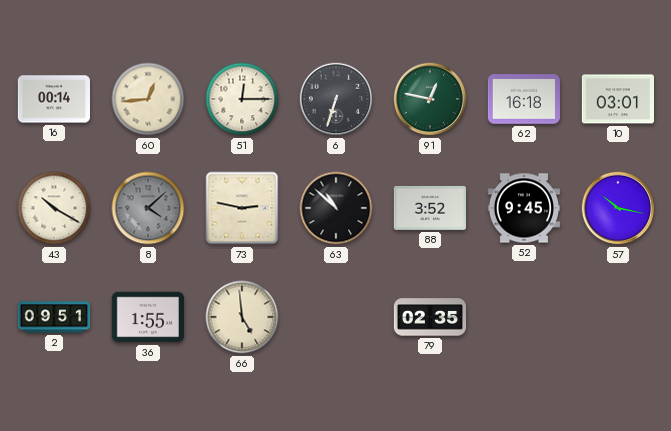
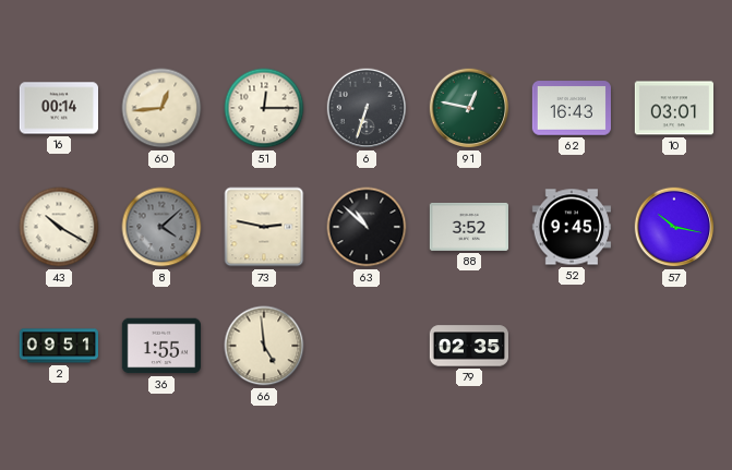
62: 16:18 -> 16:43 (571, 108)
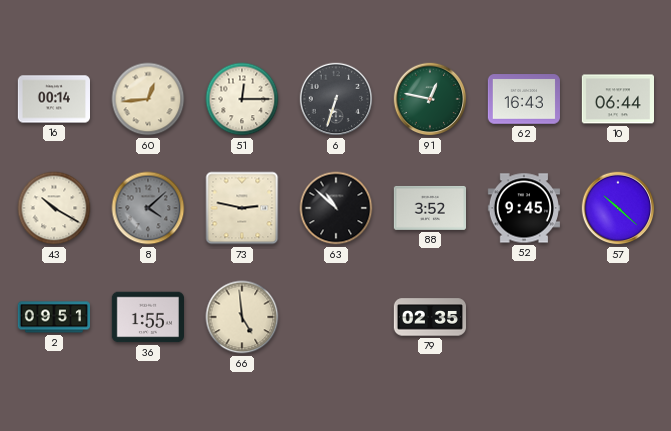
10: 03:01 -> 06:44 (617, 99)
57: 10:17 -> 10:22 (618, 208)
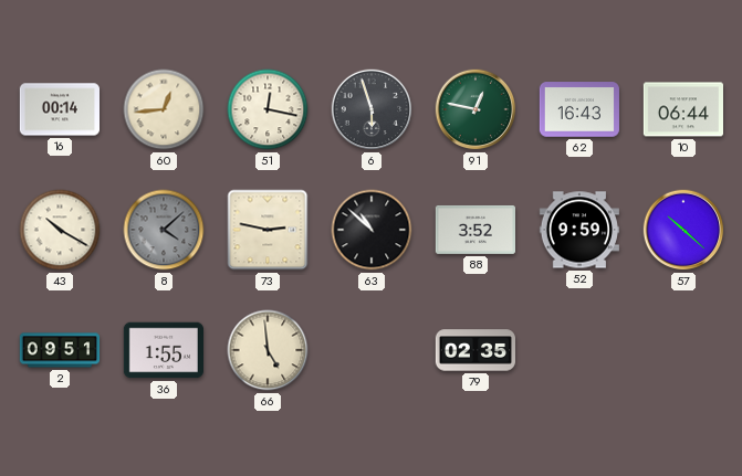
51: 12:15 -> 12:17 (268, 109)
6: 6:33 -> 5:57 (372, 109)
52: 9:45 -> 9:59 (578, 230)
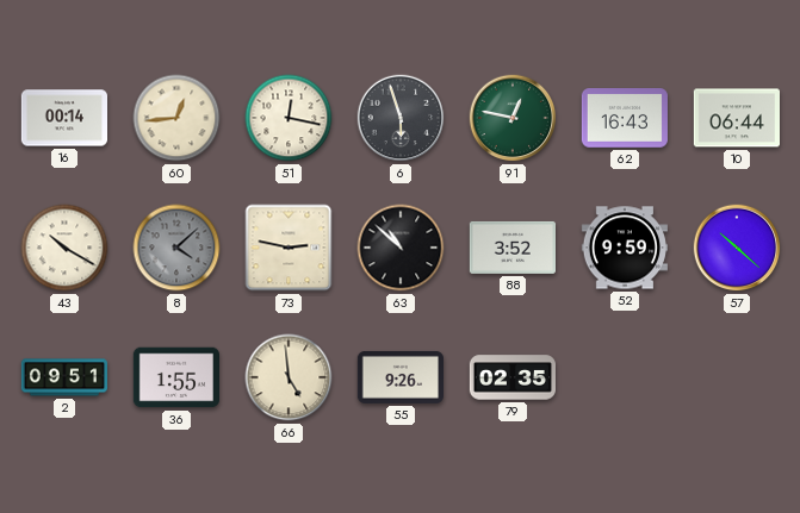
55: none -> 9:26 (399, 377)
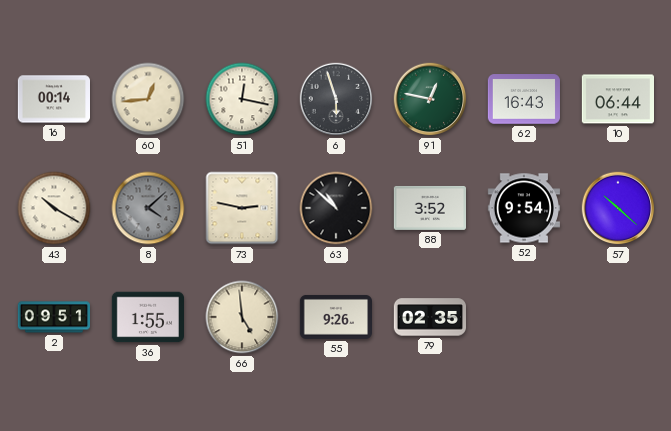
52: 9:59 -> 9:54 (523, 208)
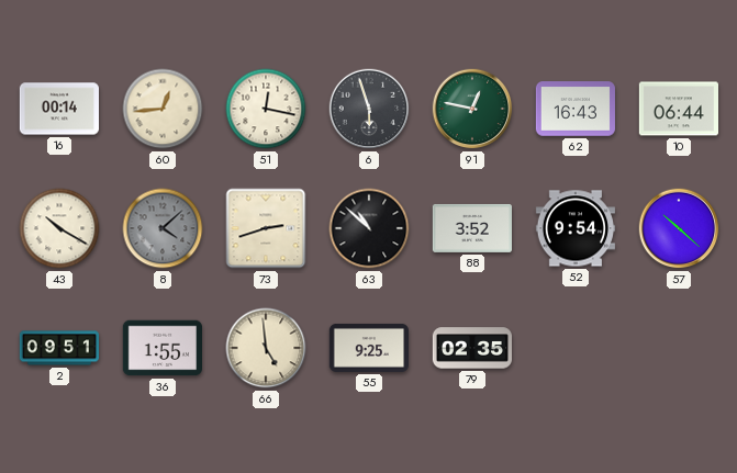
73: 2:47 -> 2:42 (266, 228)
55: 9:26 -> 9:25 (368, 348)
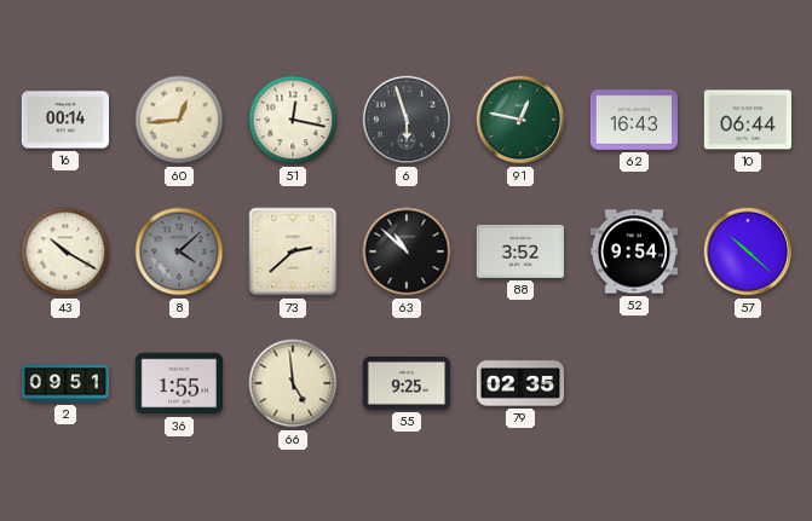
73: 2:42 -> 2:38 (293, 251)
